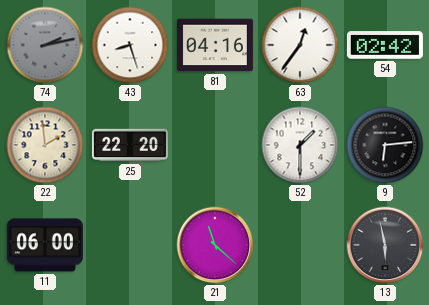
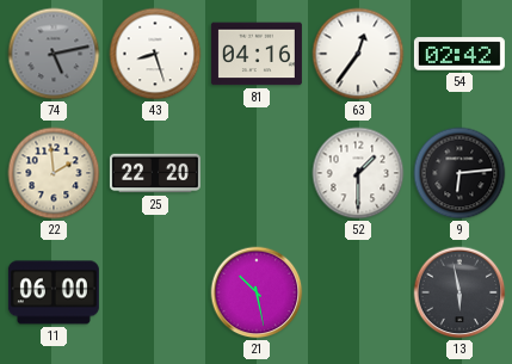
74: 2:13 -> 5:13 (54, 54)
21: 11:22 -> 10:28 (257, 292)
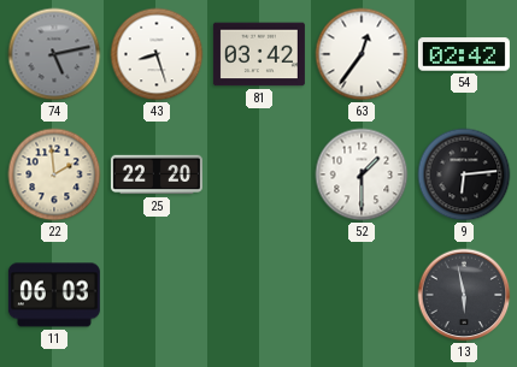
81: 04:16 -> 03:42 (259, 54)
11: 06:00 -> 06:03 (54, 295)
21: 10:28 -> none (257, 292)
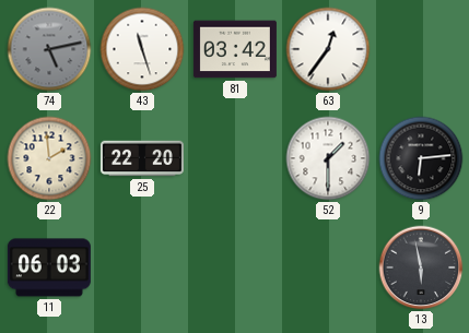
43: 8:27 -> 11:27 (142, 49)
54: 02:42 -> none (464, 54)
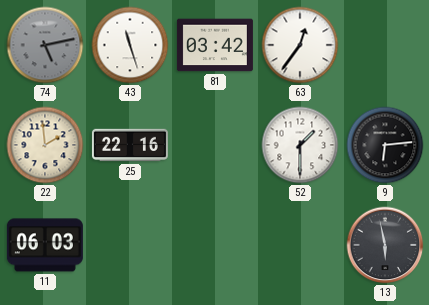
25: 22:20 -> 22:16 (130, 145)
